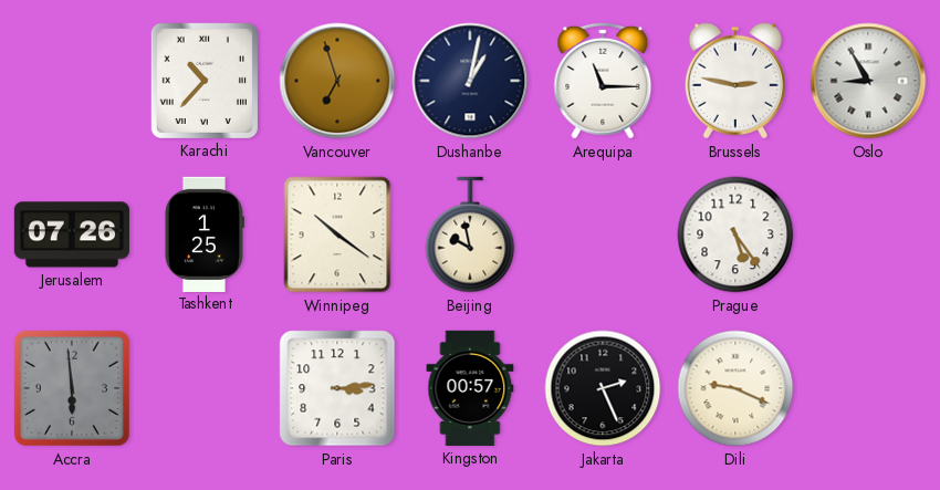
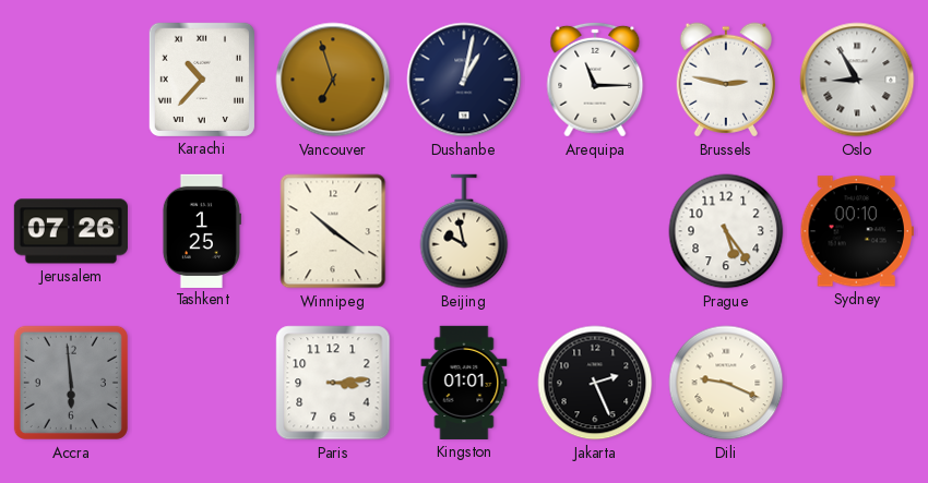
Sydney: none -> 00:10 (857, 231)
Kingston: 00:57 -> 01:01 (464, 383)
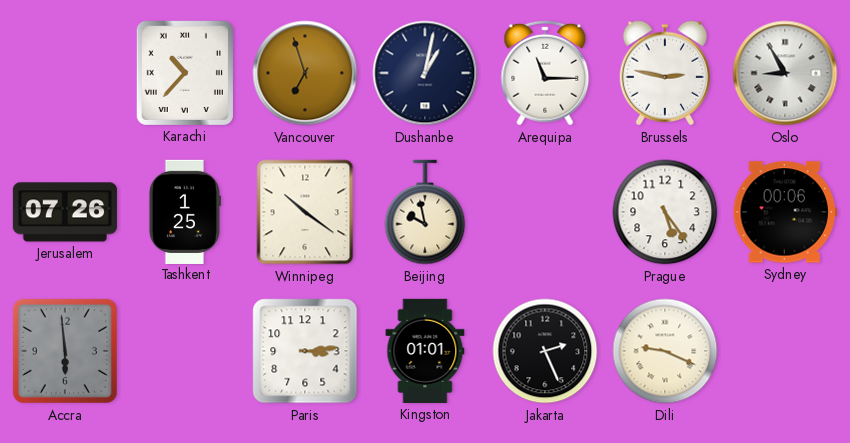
Sydney: 00:10 -> 00:06 (785, 212)
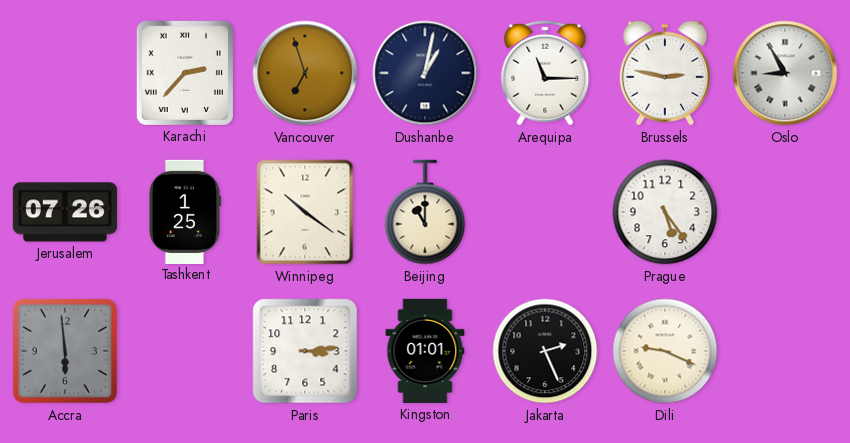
Karachi: 10:37 -> 2:37 (185, 73)
Beijing: 9:58 -> 11:00 (425, 212)
Sydney: 00:06 -> none (785, 212)
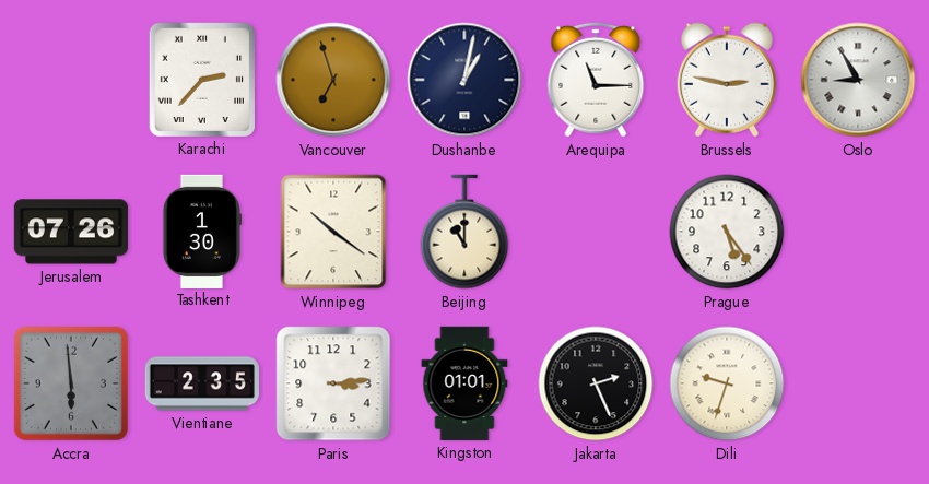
Tashkent: 1:25 -> 1:30 (201, 231)
Vientiane: none -> 2:35 (202, 383)
Dili: 9:19 -> 9:33 (727, 383)
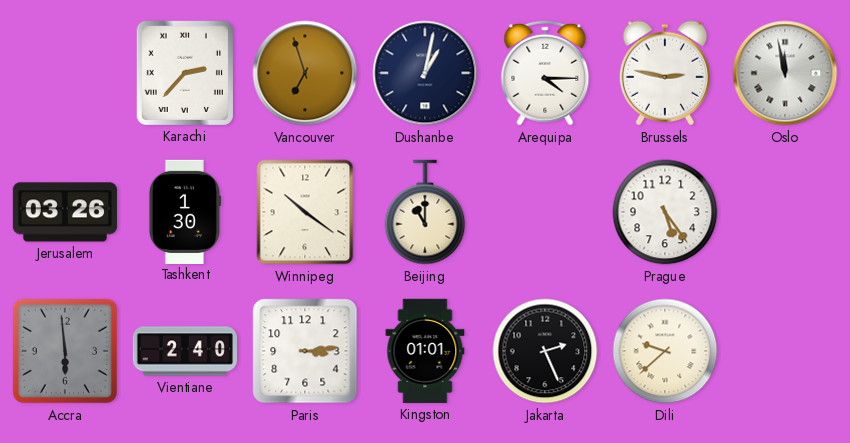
Arequipa: 11:15 -> 4:15 (545, 73)
Oslo: 8:55 -> 11:58 (785, 73)
Jerusalem: 07:26 -> 03:26 (65, 212)
Vientiane: 2:35 -> 2:40 (185, 351)
Dili: 9:33 -> 9:38 (665, 351)
